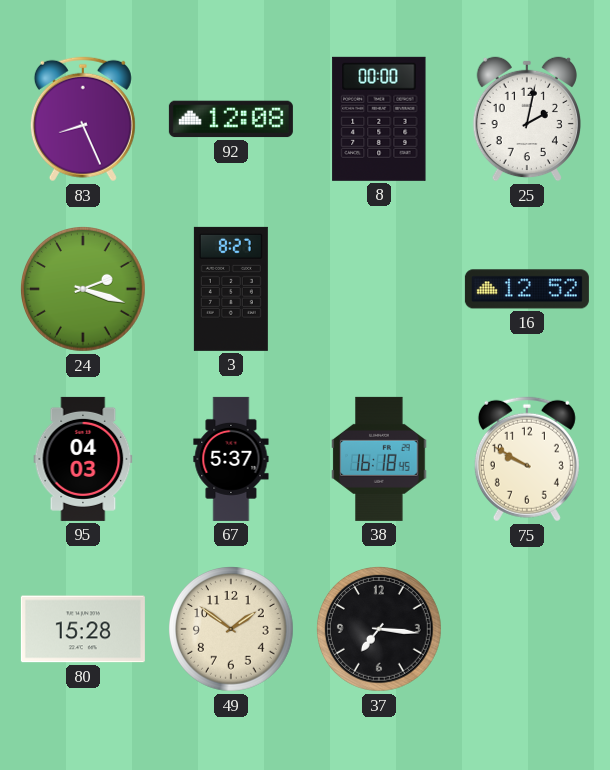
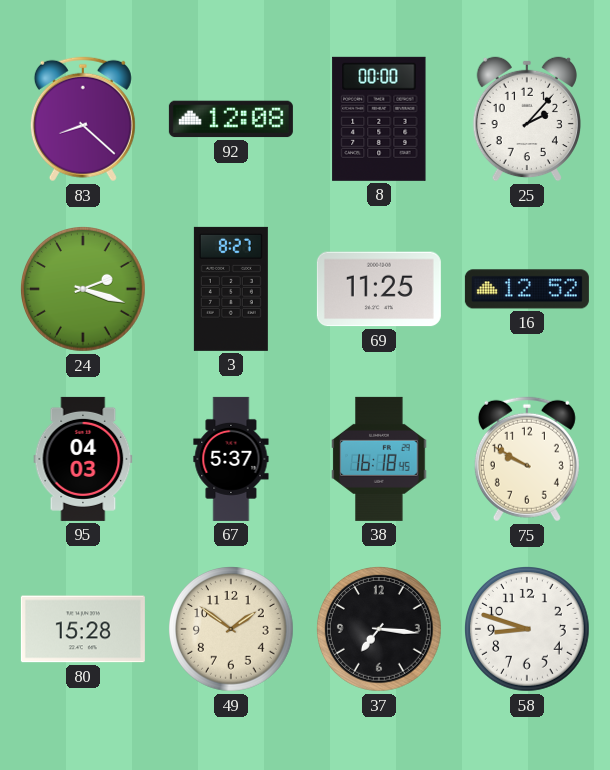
83: 8:26 -> 8:22 (83, 119)
25: 2:02 -> 2:07 (527, 119)
69: none -> 11:25 (379, 289)
58: none -> 8:48 (528, 630)
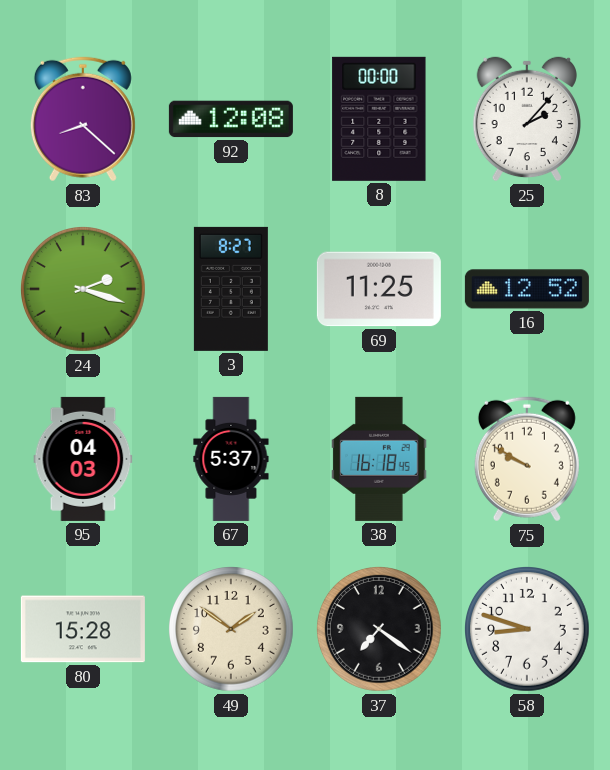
37: 7:16 -> 7:21 (380, 630)
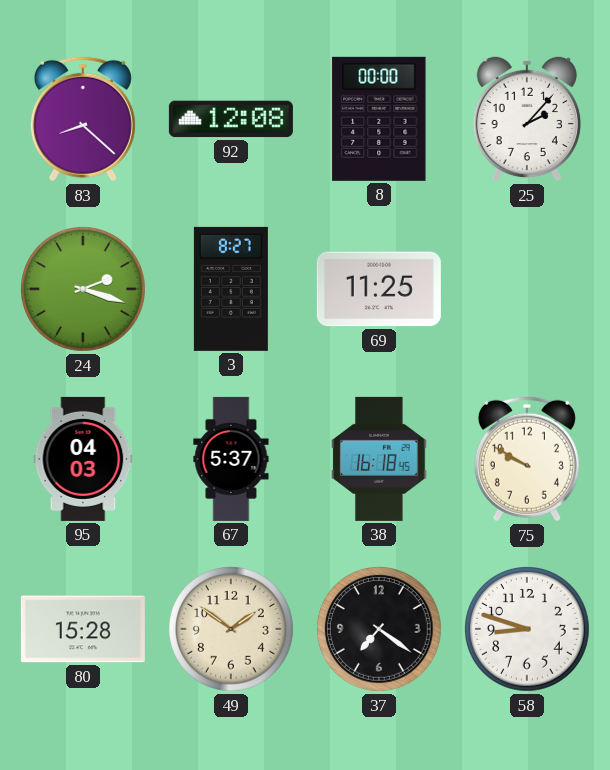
16: 12:52 -> none (527, 289)
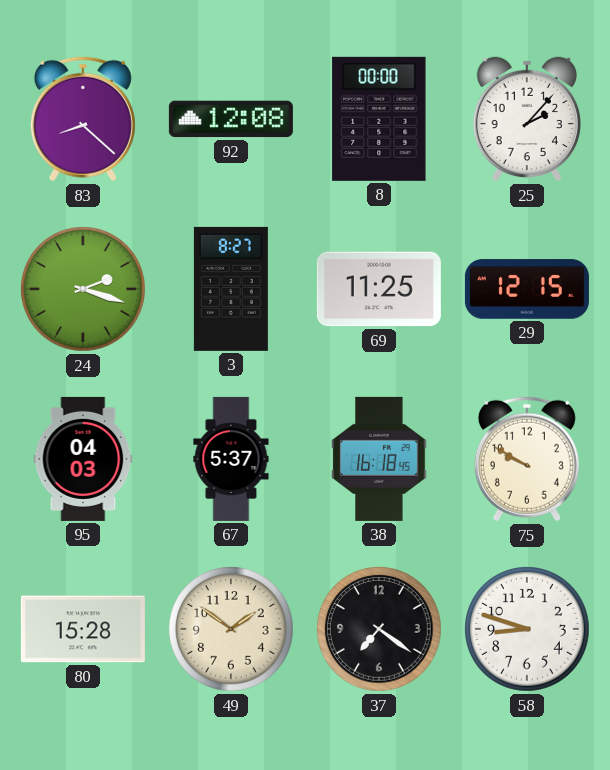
29: none -> 12:15 (527, 289)
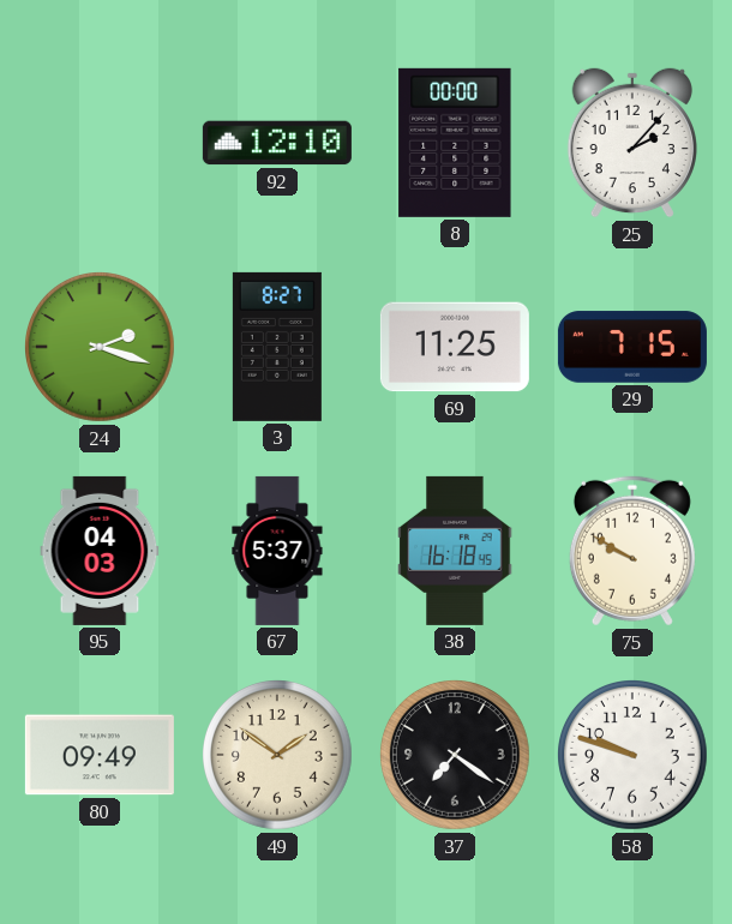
83: 8:22 -> none (83, 119)
92: 12:08 -> 12:10 (277, 143)
29: 12:15 -> 7:15 (632, 347)
80: 15:28 -> 09:49 (100, 755)
58: 8:48 -> 9:48 (634, 756)
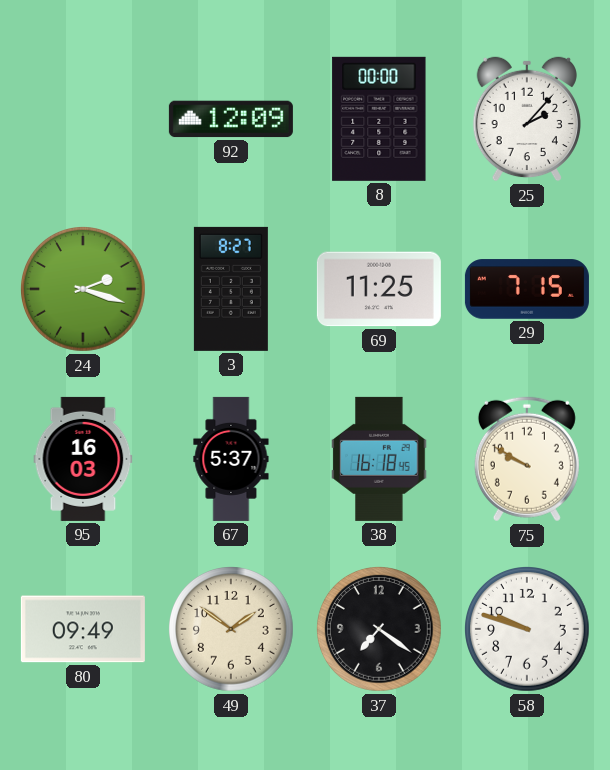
92: 12:10 -> 12:09 (231, 119)
95: 04:03 -> 16:03 (83, 459)
